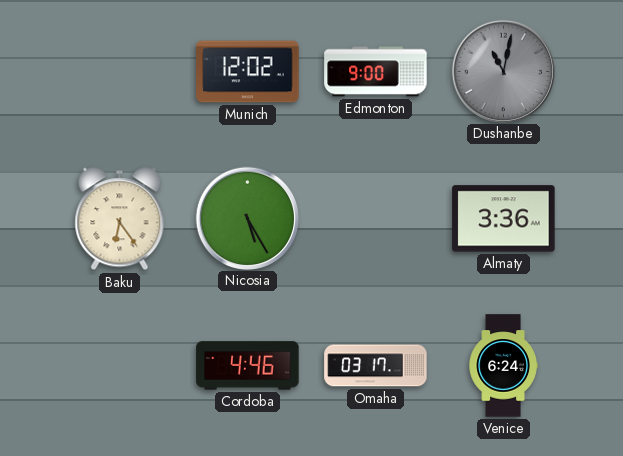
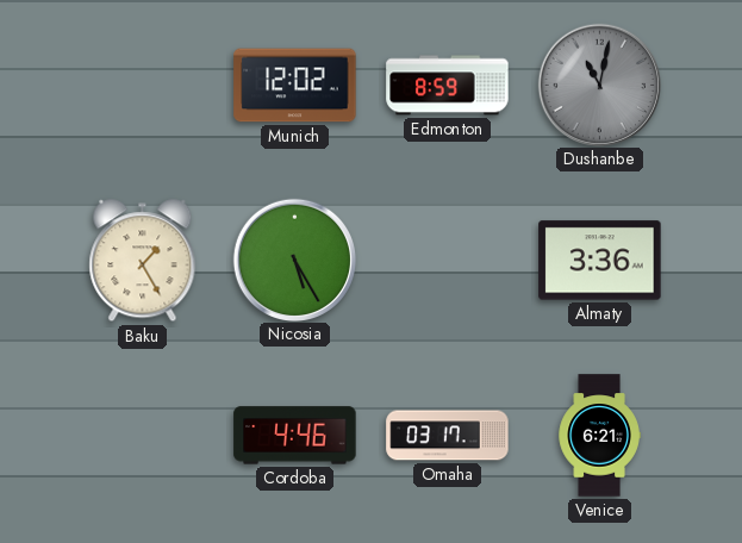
Edmonton: 9:00 -> 8:59 (448, 86)
Baku: 6:24 -> 1:25 (143, 261)
Venice: 6:24 -> 6:21 (599, 436)
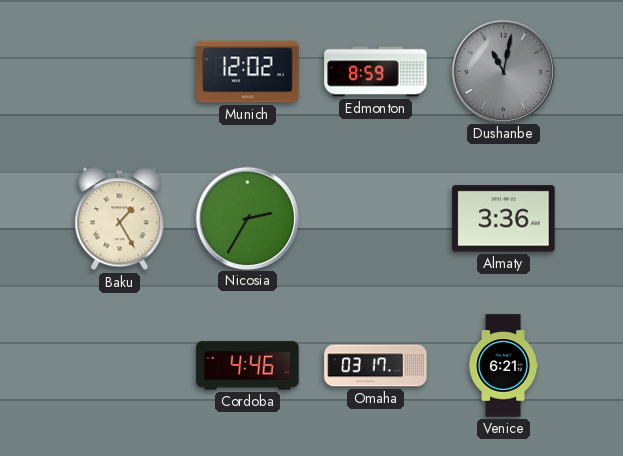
Nicosia: 5:25 -> 2:35 (247, 218)
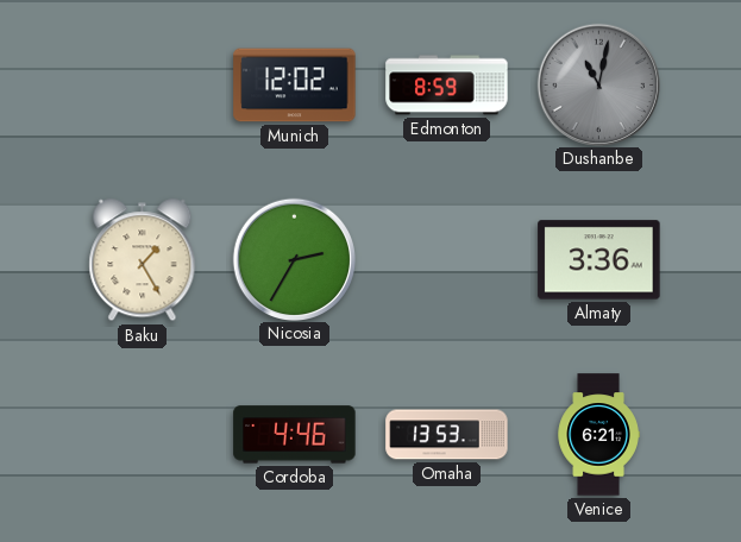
Omaha: 03:17 -> 13:53 (447, 435)
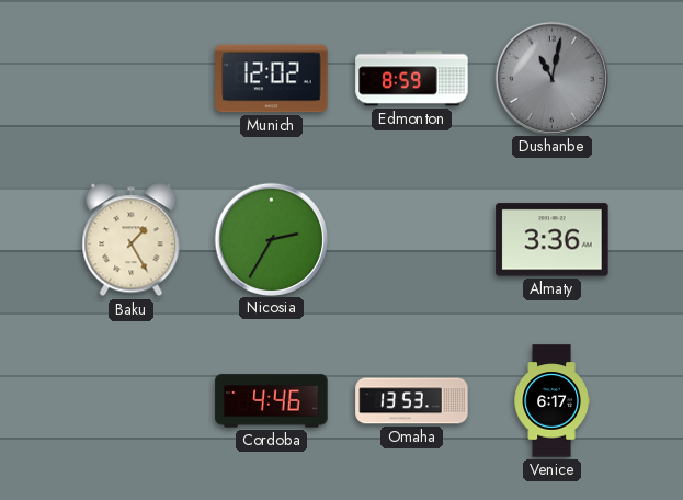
Venice: 6:21 -> 6:17 (551, 401)
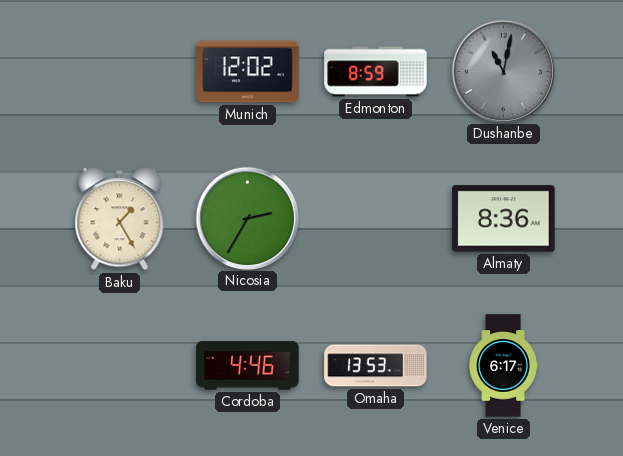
Almaty: 3:36 -> 8:36 (504, 219)
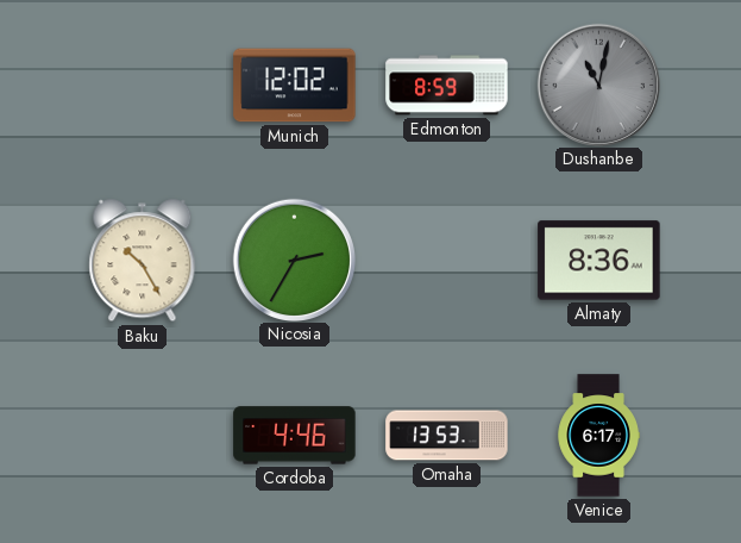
Baku: 1:25 -> 10:25 (143, 261)
